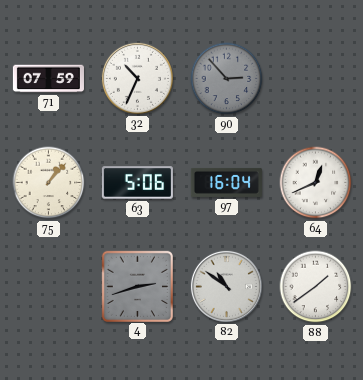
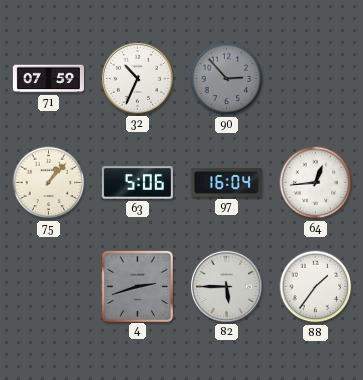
64: 12:41 -> 12:44 (316, 183)
82: 10:51 -> 5:45 (226, 286)
88: 1:39 -> 1:36 (316, 287)
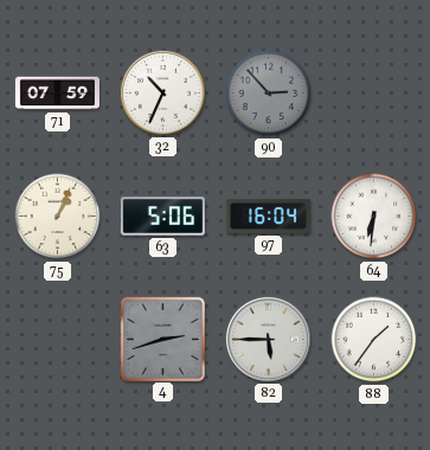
75: 1:07 -> 1:04 (58, 217)
64: 12:44 -> 6:31 (374, 217)
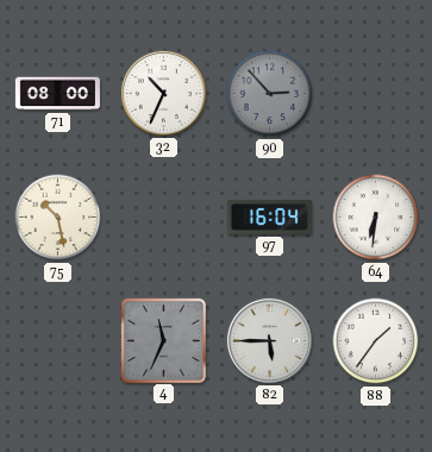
71: 07:59 -> 08:00 (57, 94)
75: 1:04 -> 10:28 (58, 218)
63: 5:06 -> none (162, 217)
4: 2:42 -> 11:34 (163, 340)
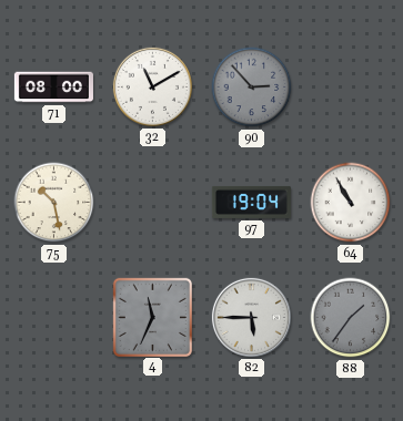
32: 10:34 -> 11:10 (152, 86)
97: 16:04 -> 19:04 (251, 202)
64: 6:31 -> 10:55 (351, 203)
88 dial: white -> grey (351, 318)
